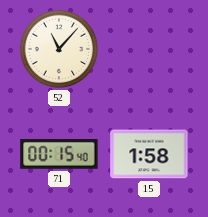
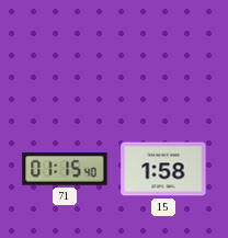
52: 11:07 -> none (59, 49)
71: 00:15 -> 01:15 (65, 169)
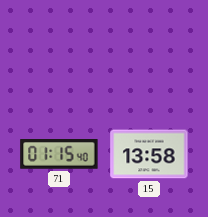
15: 1:58 -> 13:58 (149, 154)
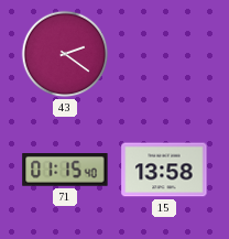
43: none -> 2:21 (65, 54)
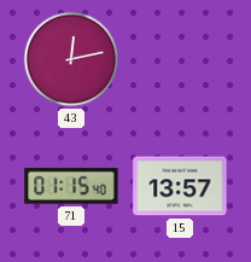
43: 2:21 -> 12:13 (71, 59)
15: 13:58 -> 13:57 (180, 186)
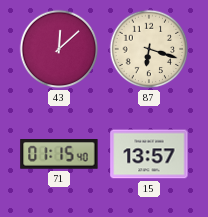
43: 12:13 -> 12:08 (59, 49)
87: none -> 6:18 (149, 49)
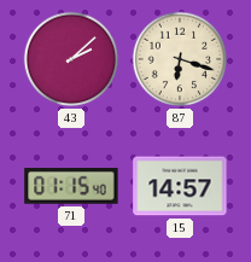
43: 12:08 -> 2:08 (71, 59)
15: 13:57 -> 14:57 (180, 186)
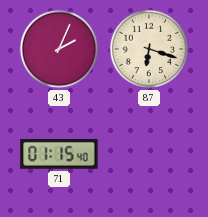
43: 2:08 -> 2:04 (59, 49)
15: 14:57 -> none (180, 186)
